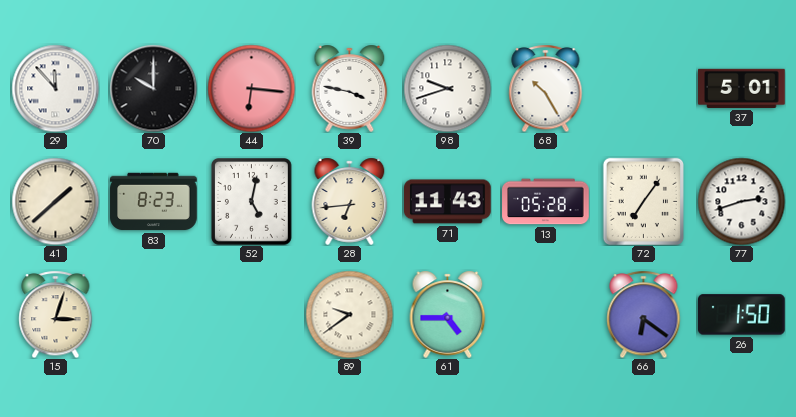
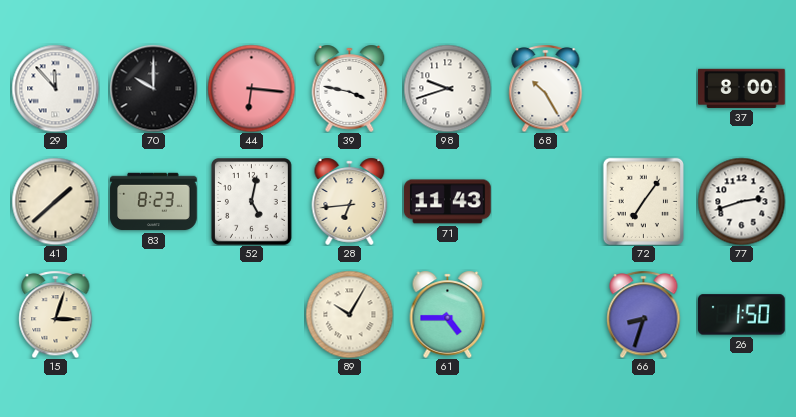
37: 5:01 -> 8:00 (742, 88)
13: 05:28 -> none (546, 202)
89: 9:39 -> 10:05 (349, 314)
66: 6:21 -> 8:33 (644, 314)
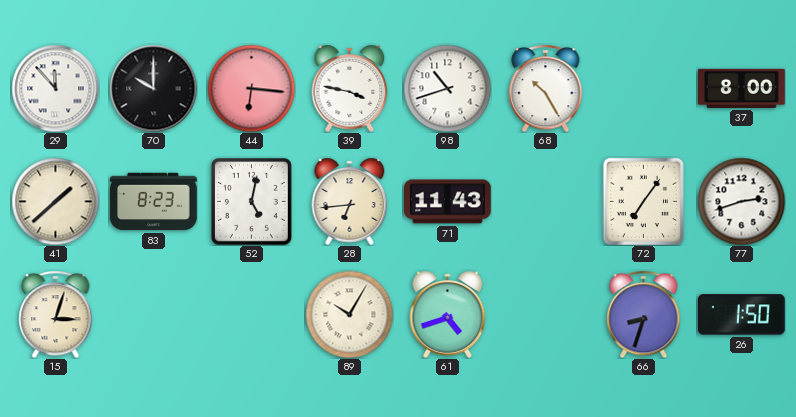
98: 9:42 -> 10:42 (447, 88)
61: 4:45 -> 4:42 (448, 314)
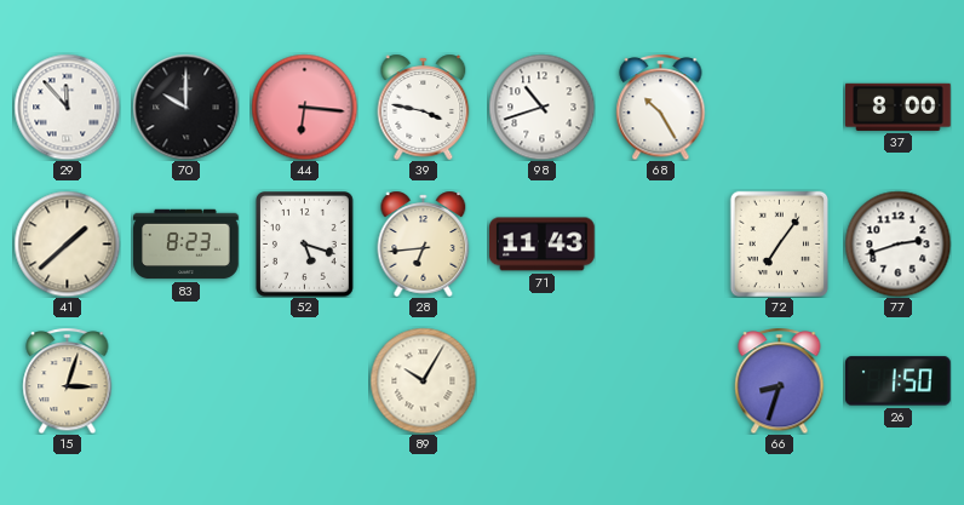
52: 5:02 -> 5:18 (304, 245)
61: 4:42 -> none (448, 314)
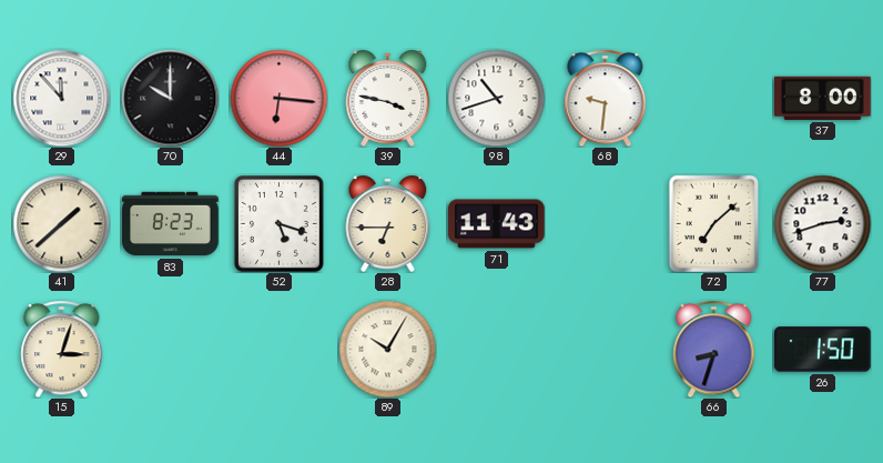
68: 10:25 -> 9:31 (606, 98)
28: 6:44 -> 6:45 (388, 223)
72: 7:06 -> 7:08 (713, 223)
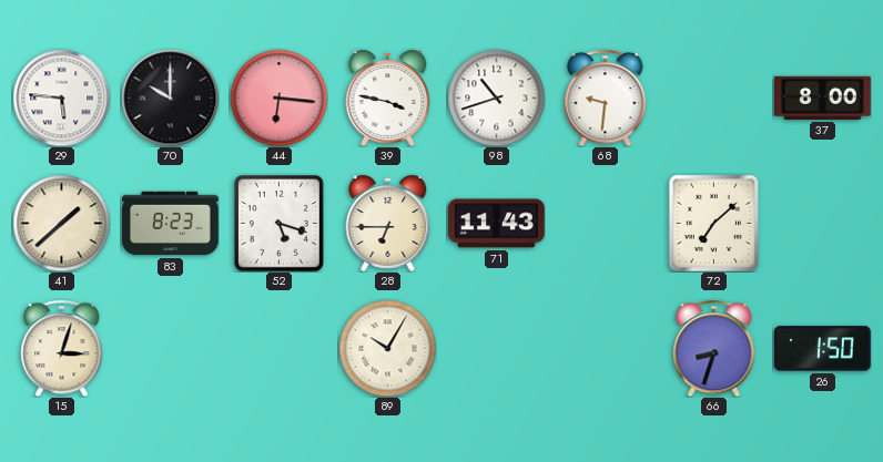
29: 11:53 -> 5:46 (61, 97)
77: 2:42 -> none (822, 223)
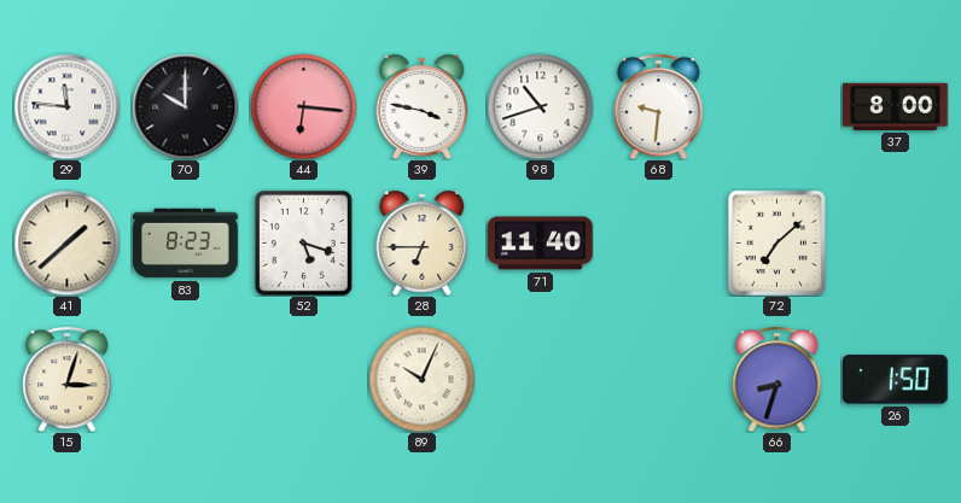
29: 5:46 -> 11:46 (66, 106)
71: 11:43 -> 11:40 (541, 244)
89: 10:05 -> 10:04 (421, 379)
